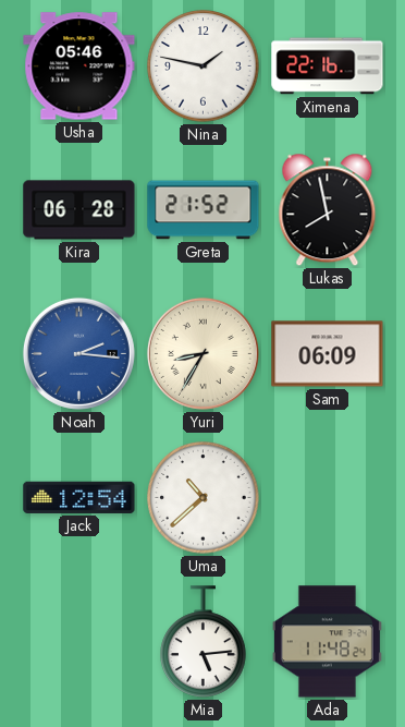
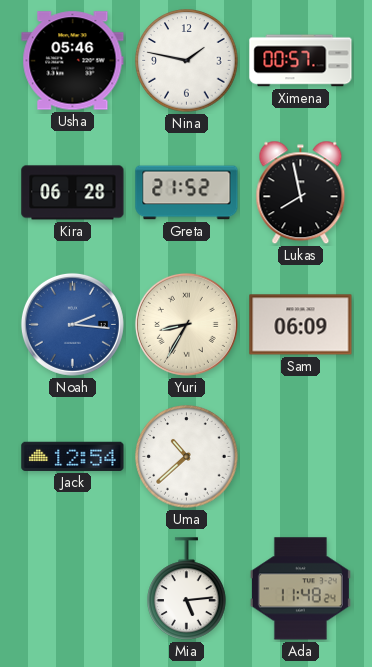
Ximena: 22:16 -> 00:57 (301, 61)
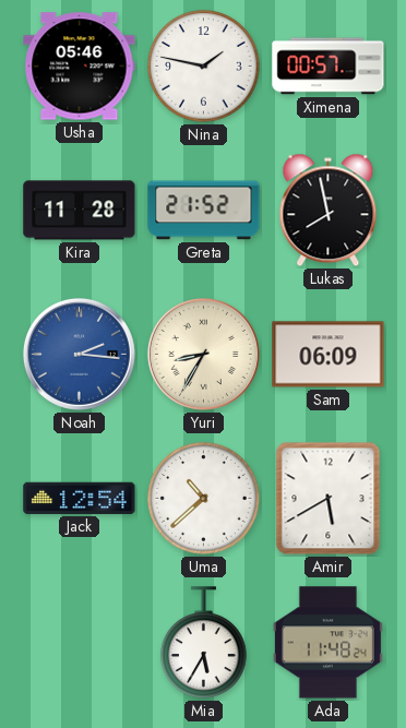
Kira: 06:28 -> 11:28 (80, 211)
Amir: none -> 5:40 (329, 499)
Mia: 5:14 -> 5:35 (204, 643)
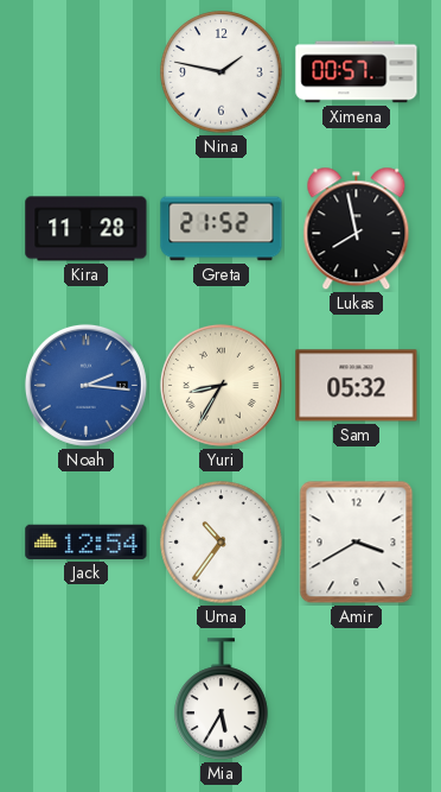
Usha: 05:46 -> none (80, 67)
Sam: 06:09 -> 05:32 (357, 386)
Uma: 10:38 -> 10:36 (222, 543)
Amir: 5:40 -> 3:40 (357, 543)
Ada: 11:48 -> none (327, 643)
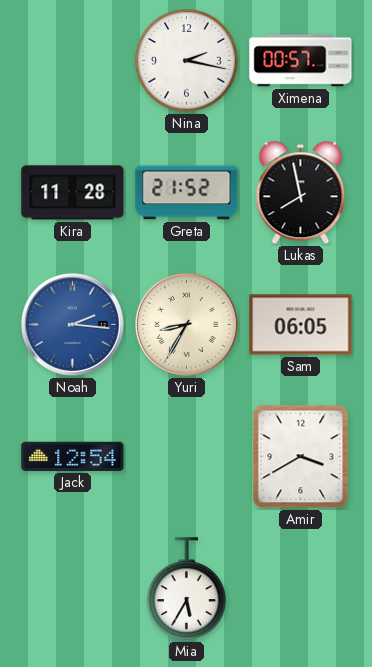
Nina: 1:47 -> 2:17 (187, 61)
Sam: 05:32 -> 06:05 (301, 325)
Uma: 10:36 -> none (222, 543)
